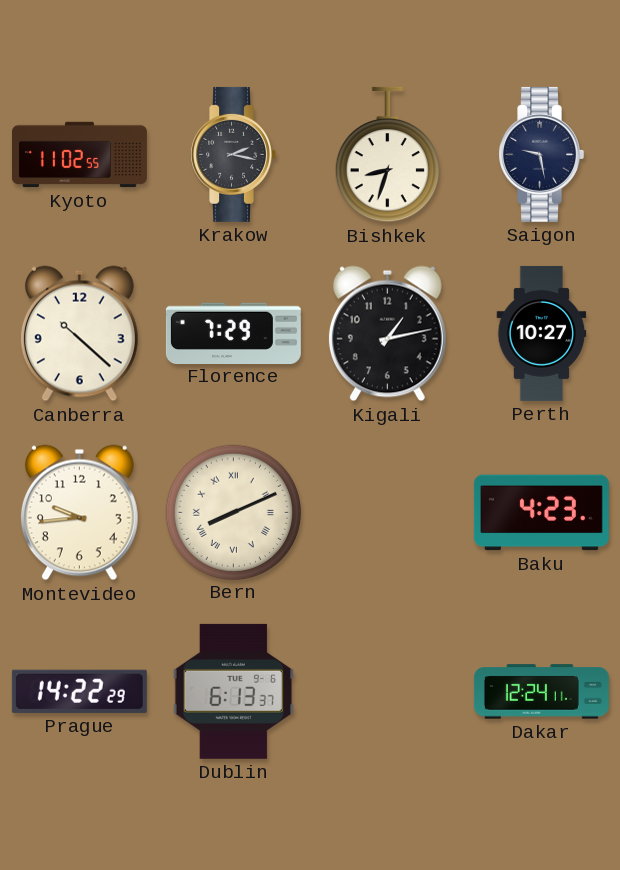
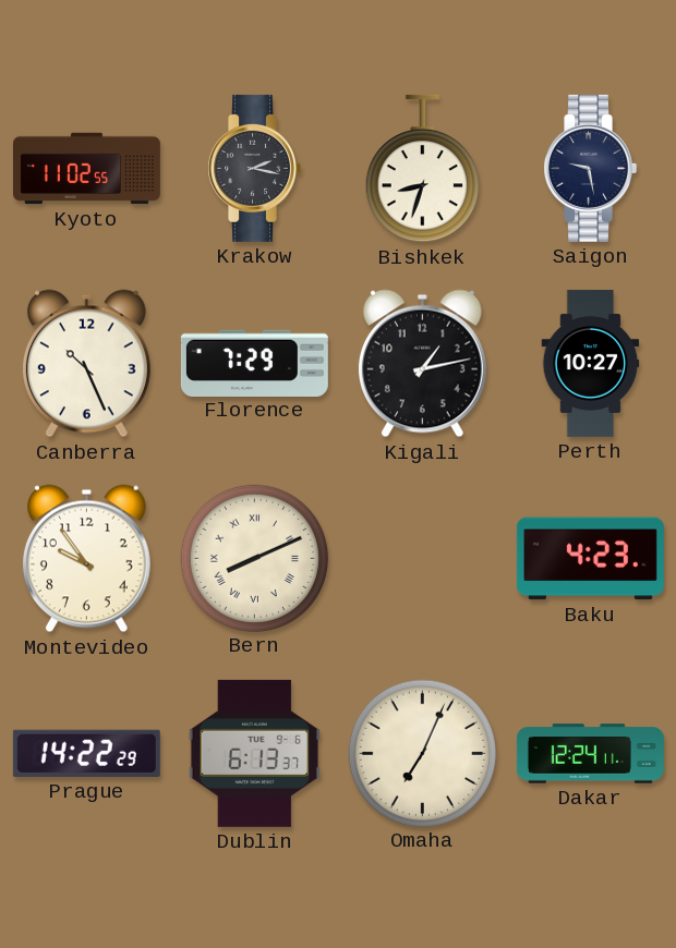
Canberra: 10:22 -> 10:26 (86, 364)
Montevideo: 9:44 -> 9:54 (86, 559)
Omaha: none -> 7:04 (422, 753)
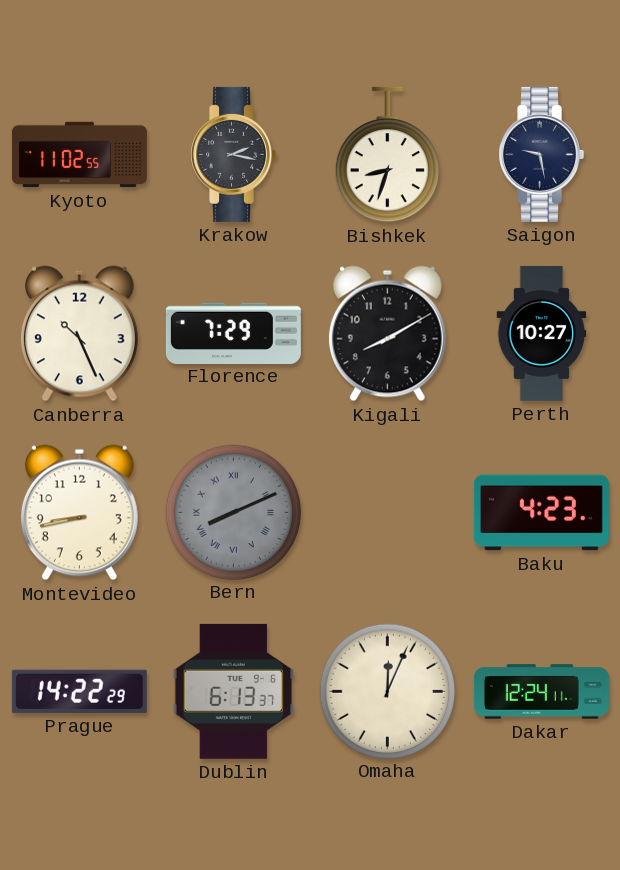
Kigali: 1:13 -> 8:10 (387, 334)
Montevideo: 9:54 -> 8:43 (79, 513)
Bern dial: cream -> grey (233, 512)
Omaha: 7:04 -> 12:04 (387, 691)
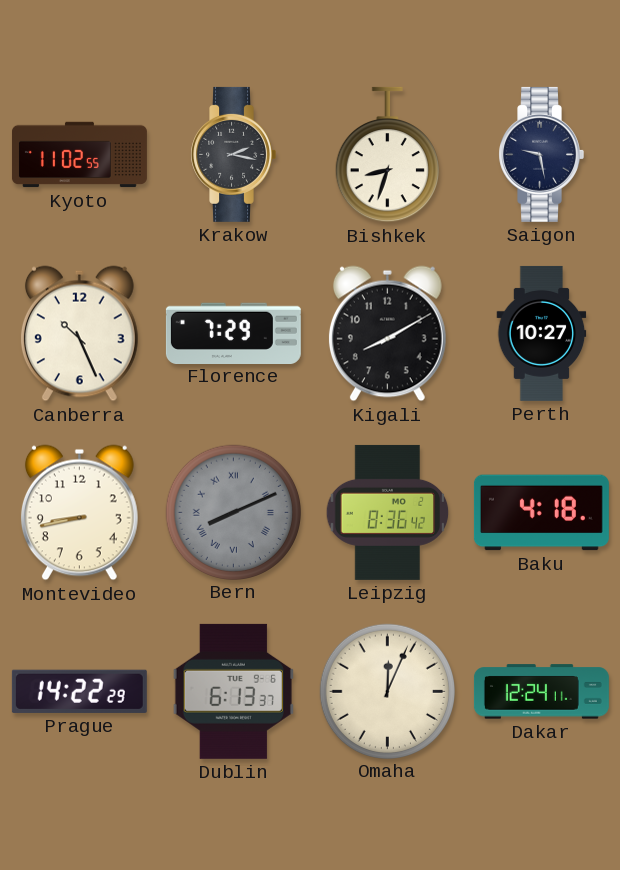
Leipzig: none -> 8:36 (388, 512)
Baku: 4:23 -> 4:18 (541, 513)
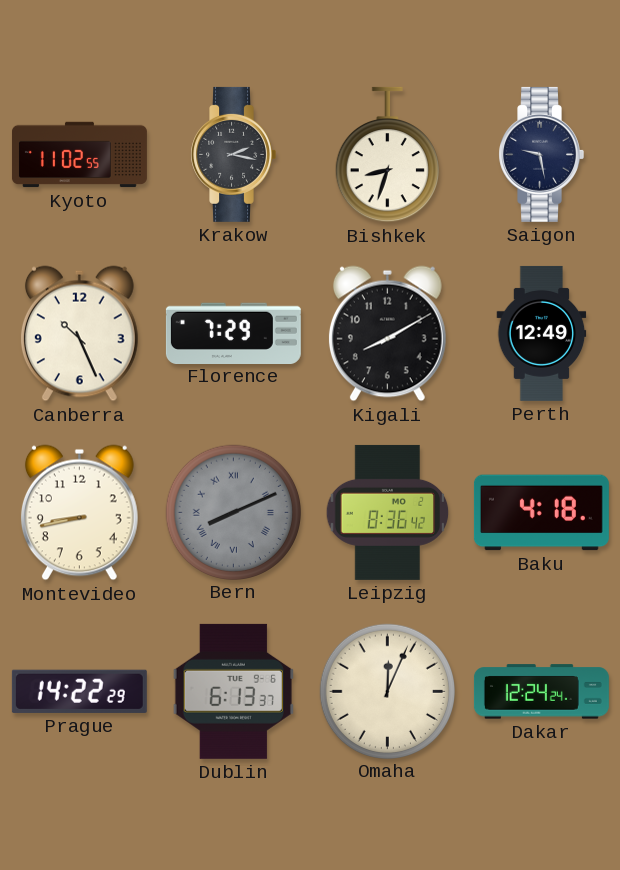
Perth: 10:27 -> 12:49 (542, 333)
Dakar: 12:24:11 -> 12:24:24 (541, 692)
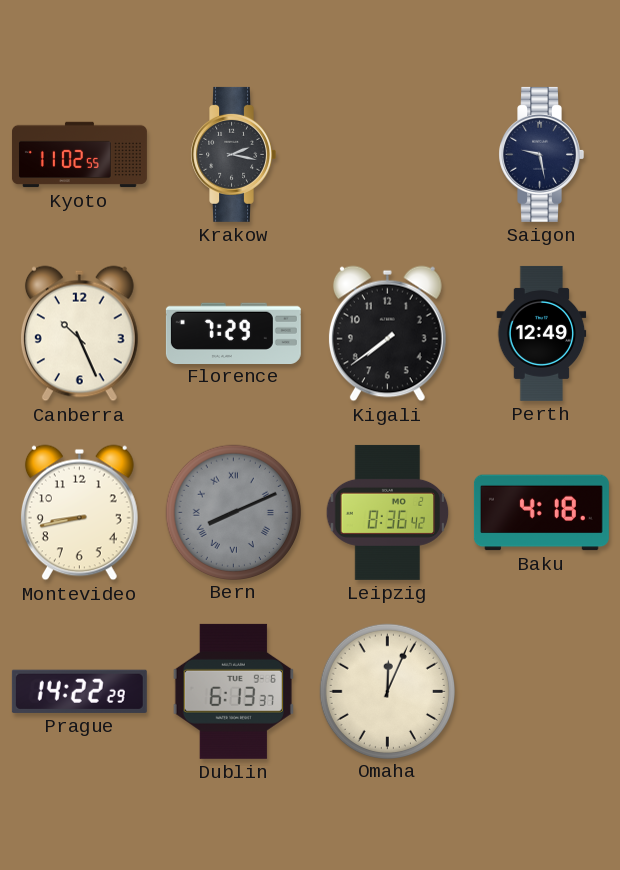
Bishkek: 8:33 -> none (387, 155)
Kigali: 8:10 -> 7:39 (387, 334)
Dakar: 12:24 -> none (541, 692)
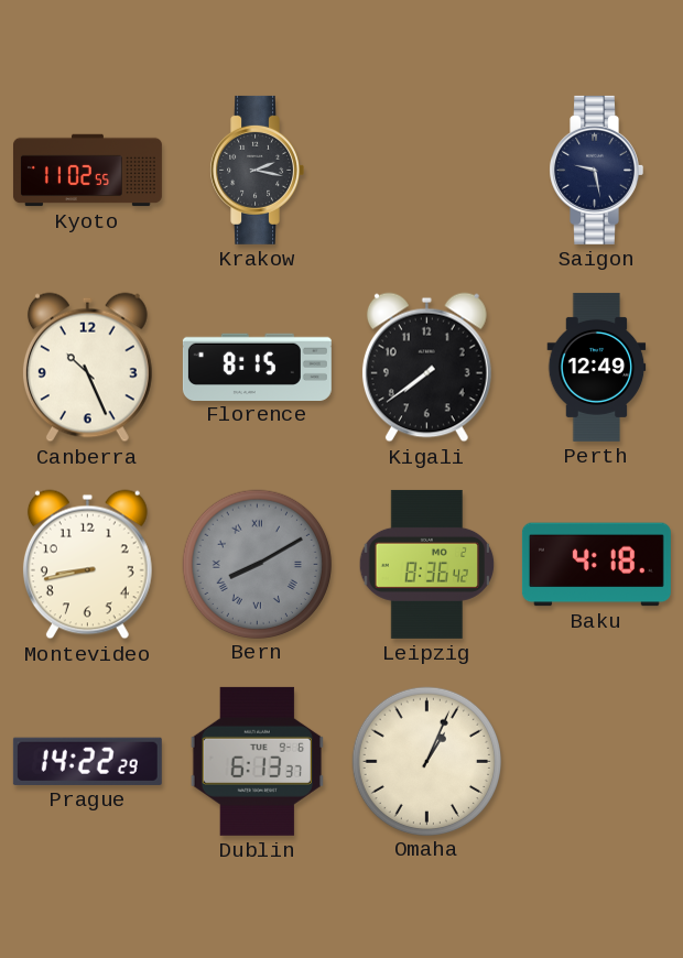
Florence: 7:29 -> 8:15 (257, 367)
Bern: 8:11 -> 8:10 (257, 564)
Omaha: 12:04 -> 1:04 (426, 761)
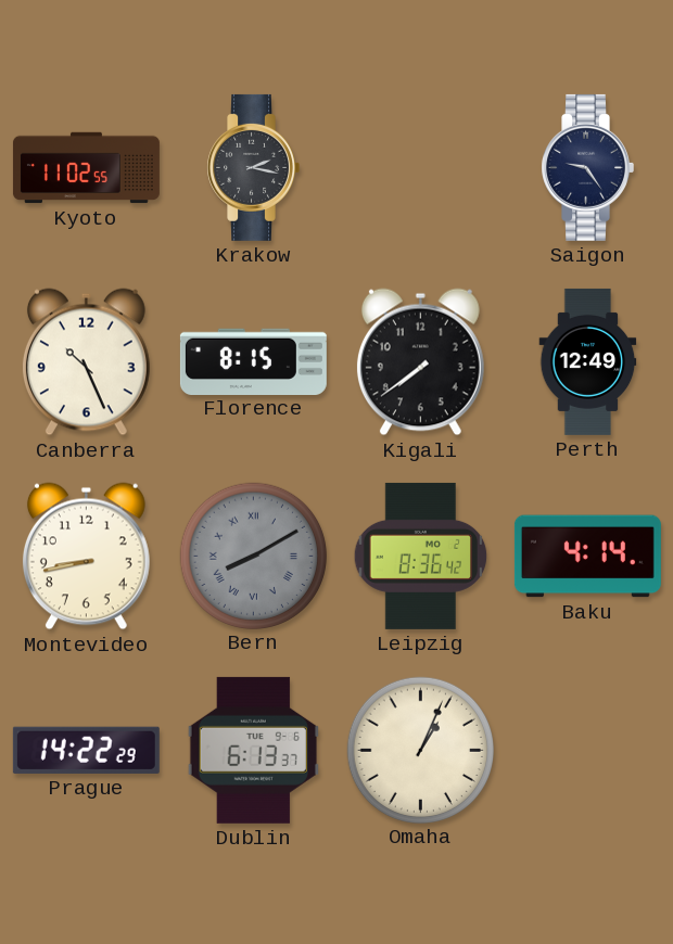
Saigon: 9:28 -> 9:24 (587, 167)
Baku: 4:18 -> 4:14 (587, 557)
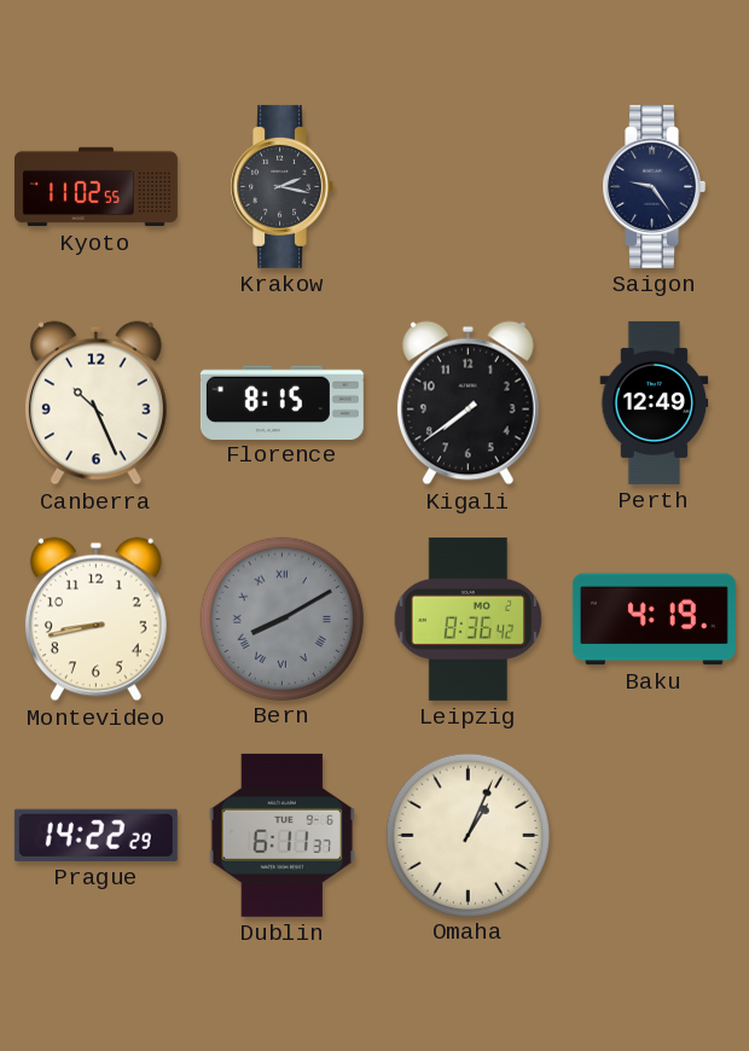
Baku: 4:14 -> 4:19 (654, 620)
Dublin: 6:13 -> 6:11 (281, 835)
